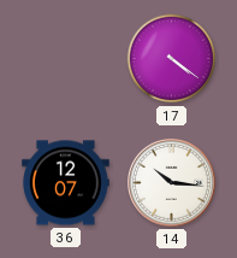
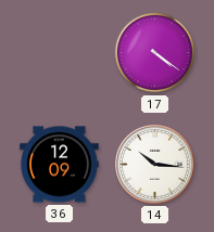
36: 12:07 -> 12:09 (60, 165)
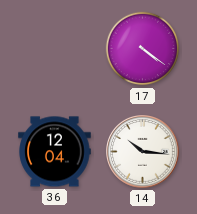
36: 12:09 -> 12:04 (55, 152)
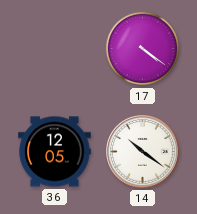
36: 12:04 -> 12:05 (55, 152)
14: 10:16 -> 10:21 (143, 152)
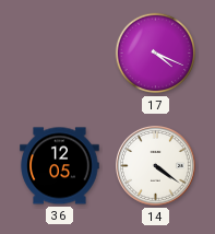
17: 4:21 -> 4:19 (156, 54)
14: 10:21 -> 4:21 (156, 166)
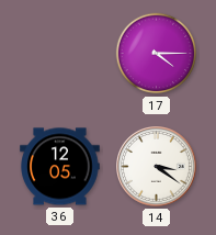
17: 4:19 -> 4:15 (157, 54)
14: 4:21 -> 3:21 (157, 167)
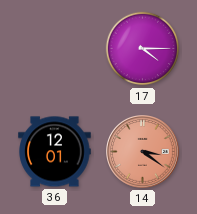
36: 12:05 -> 12:01 (55, 152)
14 dial: white -> salmon (143, 152)
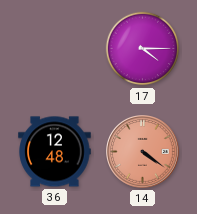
36: 12:01 -> 12:48 (55, 152)
14: 3:21 -> 4:21 (143, 152)
